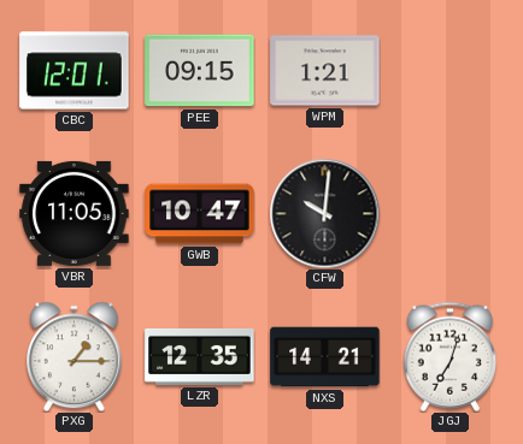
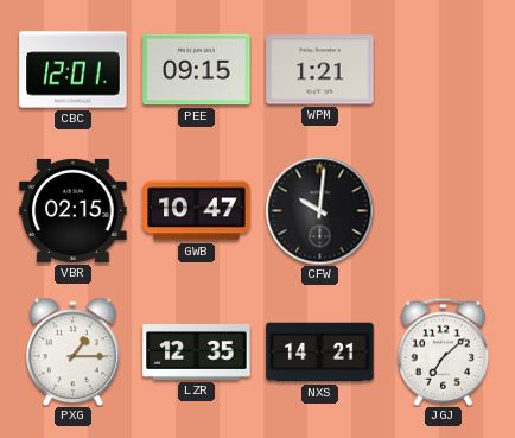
VBR: 11:05 -> 02:15 (74, 210)
JGJ: 7:03 -> 7:08 (443, 351)
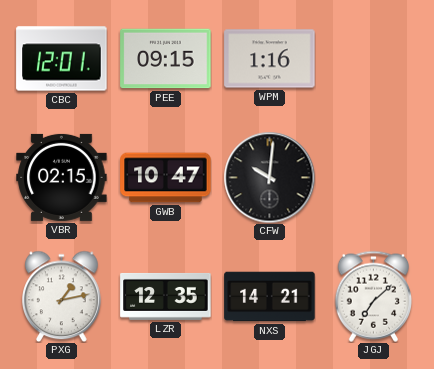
WPM: 1:21 -> 1:16 (270, 59)
PXG: 1:15 -> 1:13 (62, 296)
